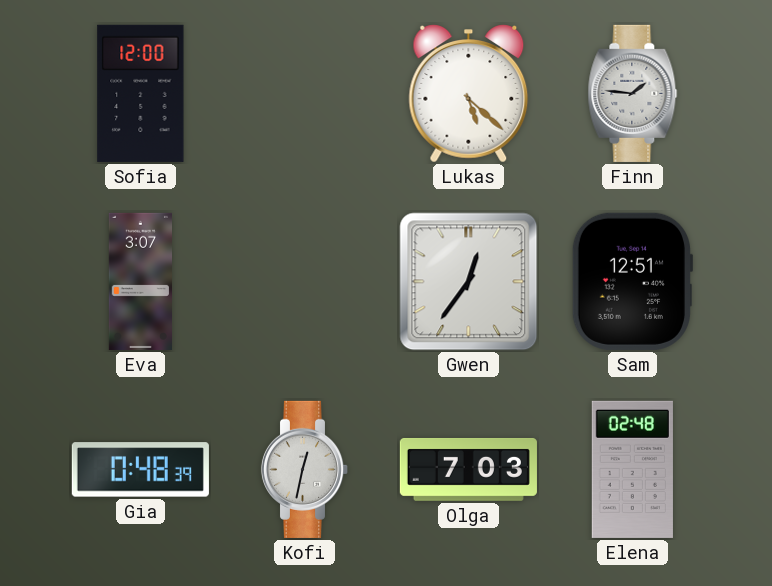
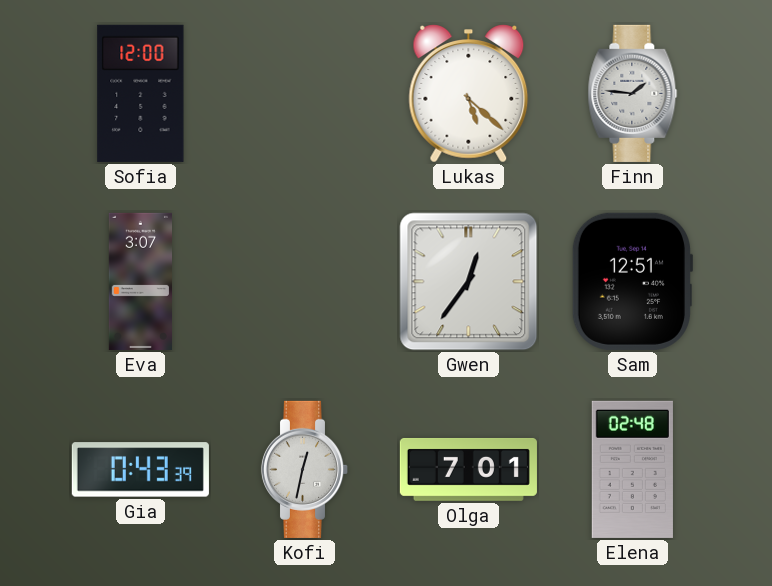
Gia: 0:48 -> 0:43 (140, 470)
Olga: 7:03 -> 7:01 (468, 469)
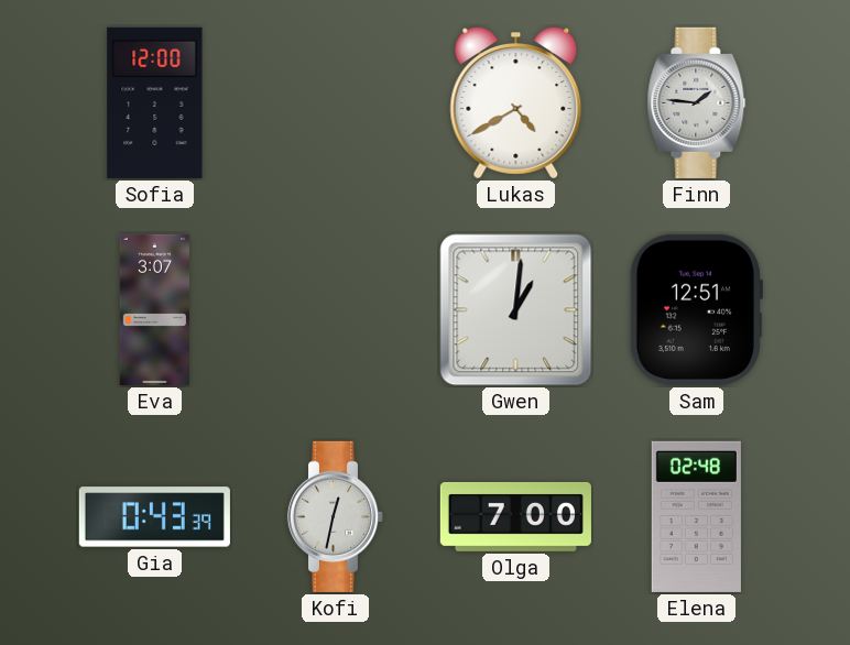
Lukas: 5:22 -> 4:40 (516, 103)
Gwen: 12:36 -> 1:01 (516, 310)
Olga: 7:01 -> 7:00 (515, 516)
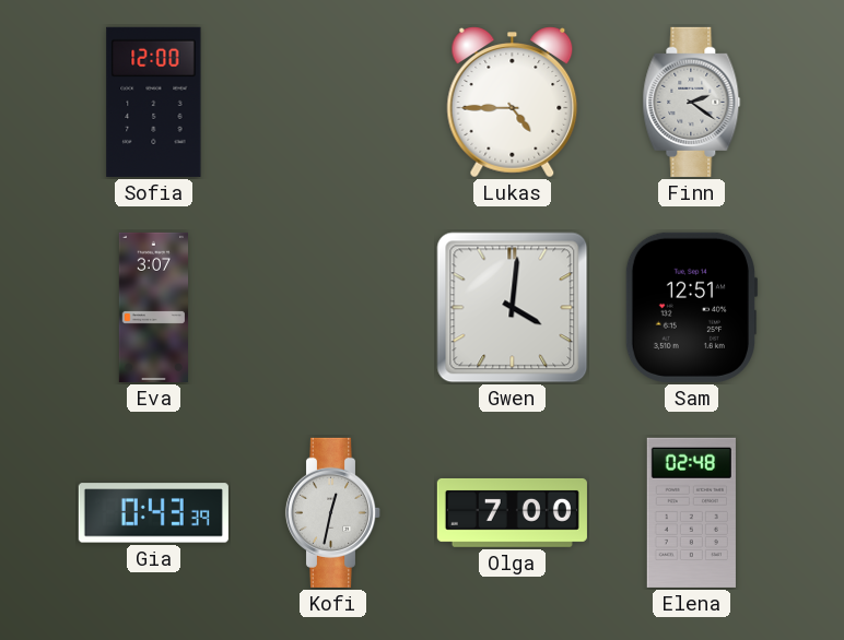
Lukas: 4:40 -> 4:45 (513, 103)
Finn: 1:46 -> 2:21 (692, 102)
Gwen: 1:01 -> 4:01 (513, 308)
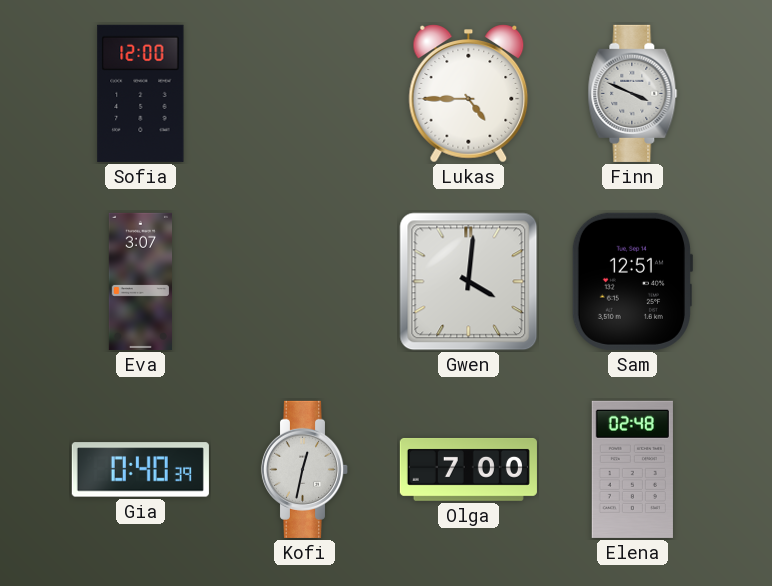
Finn: 2:21 -> 3:49 (633, 93)
Gia: 0:43 -> 0:40 (140, 470)
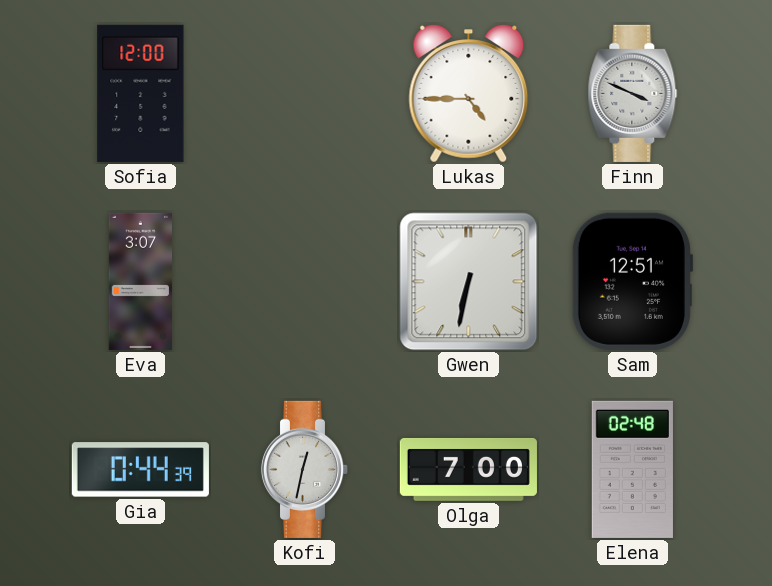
Gwen: 4:01 -> 6:32 (469, 282)
Gia: 0:40 -> 0:44 (140, 470)
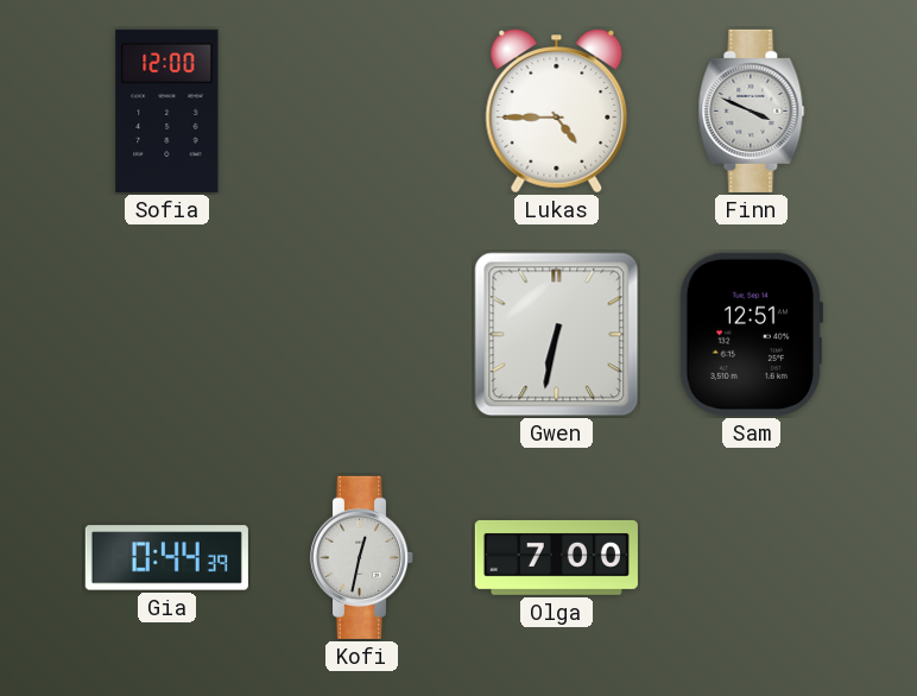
Eva: 3:07 -> none (140, 281)
Elena: 02:48 -> none (632, 469)
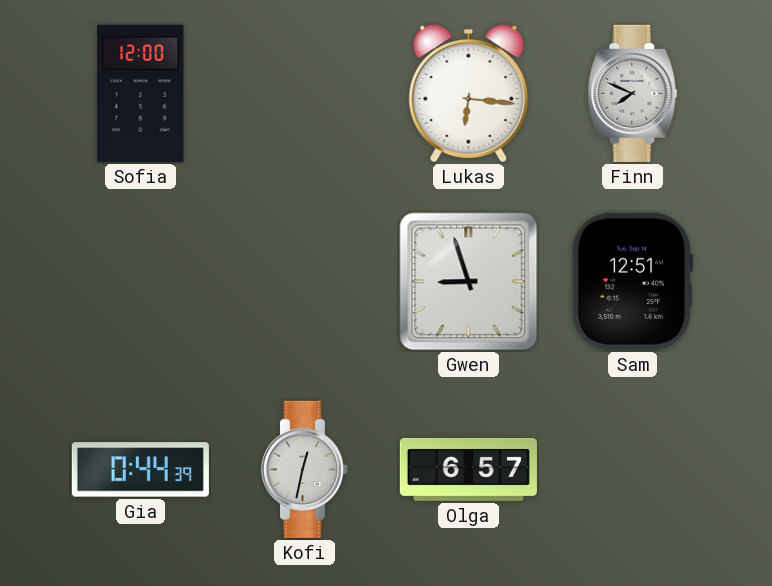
Lukas: 4:45 -> 6:16 (469, 94)
Finn: 3:49 -> 7:49 (633, 93)
Gwen: 6:32 -> 8:57 (469, 282)
Olga: 7:00 -> 6:57 (468, 469)
